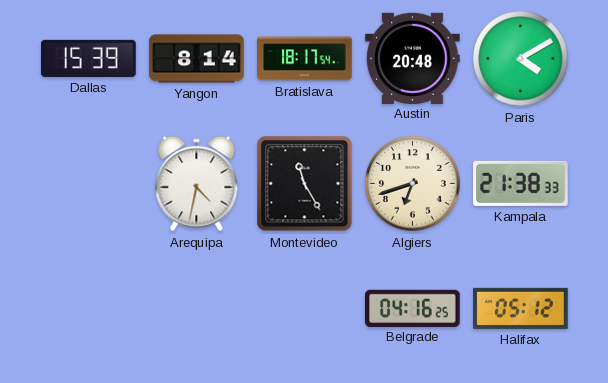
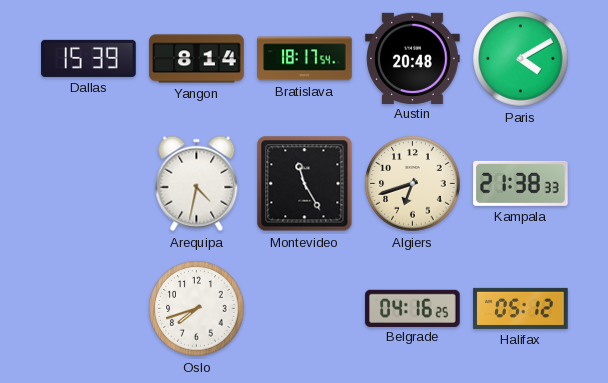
Oslo: none -> 7:42 (197, 309)
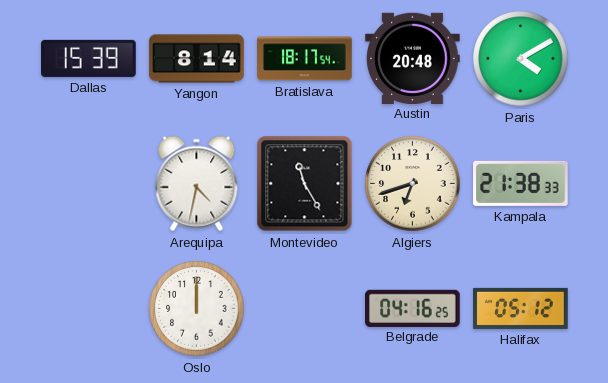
Oslo: 7:42 -> 12:00 (197, 309)
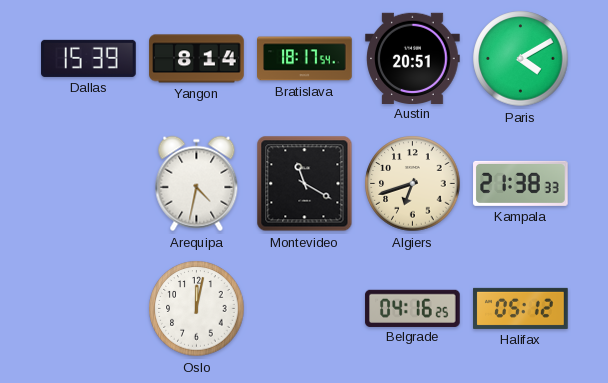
Austin: 20:48 -> 20:51 (413, 58)
Montevideo: 11:25 -> 11:20 (305, 184)
Oslo: 12:00 -> 12:02 (197, 309)
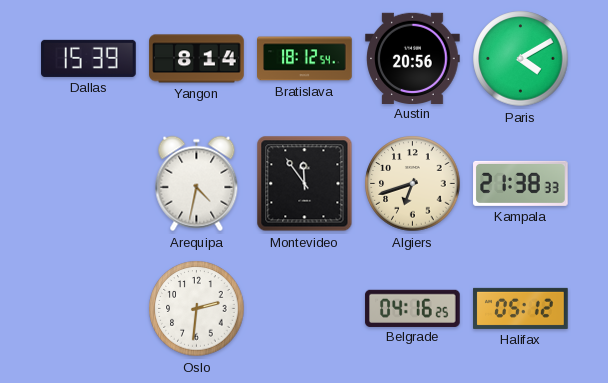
Bratislava: 18:17 -> 18:12 (305, 59)
Austin: 20:51 -> 20:56 (413, 58)
Montevideo: 11:20 -> 11:54 (305, 184)
Oslo: 12:02 -> 2:31 (197, 309)
